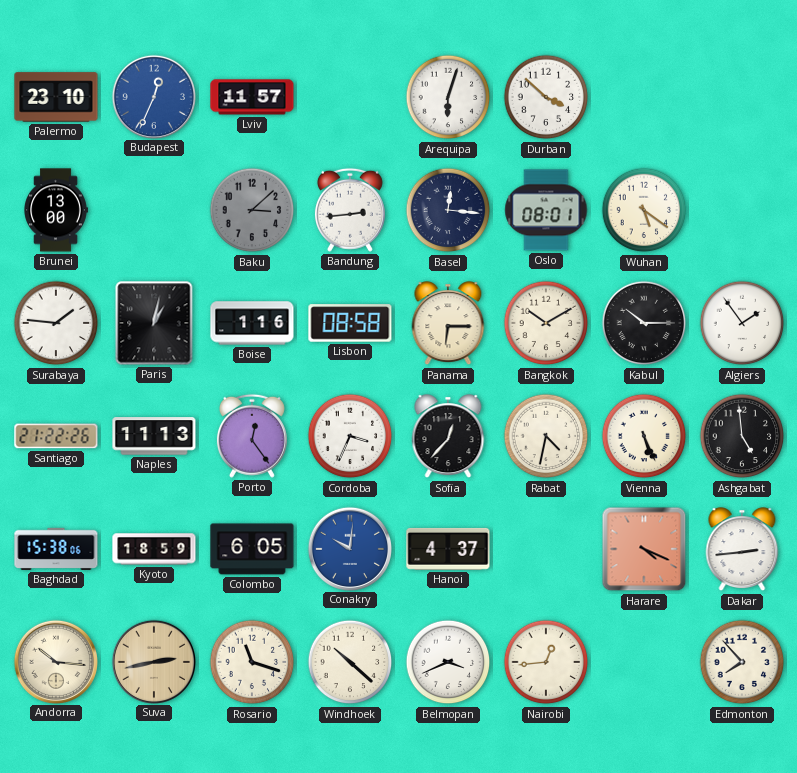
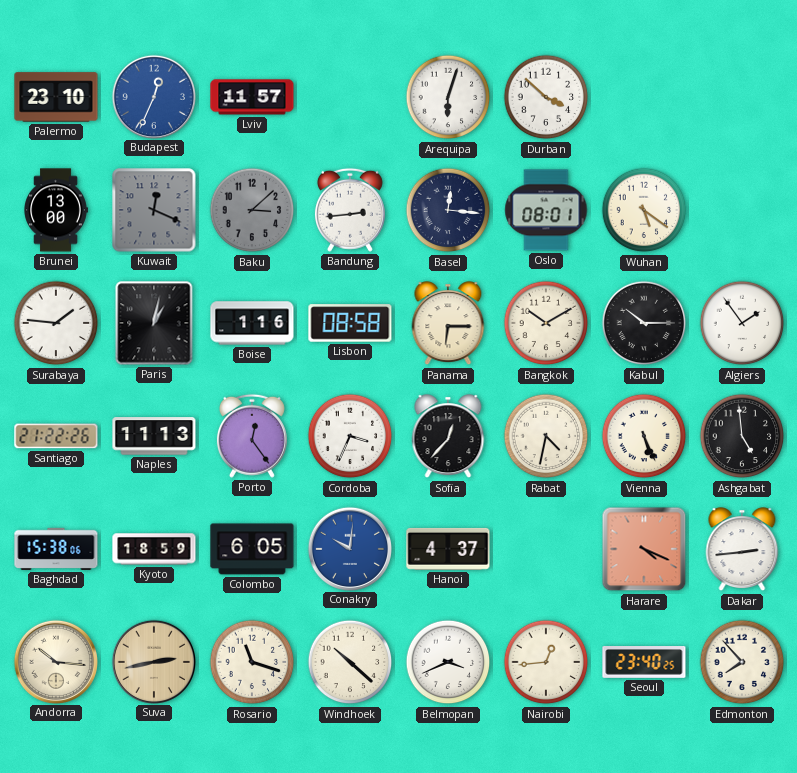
Kuwait: none -> 12:19 (154, 210)
Seoul: none -> 23:40 (644, 663)
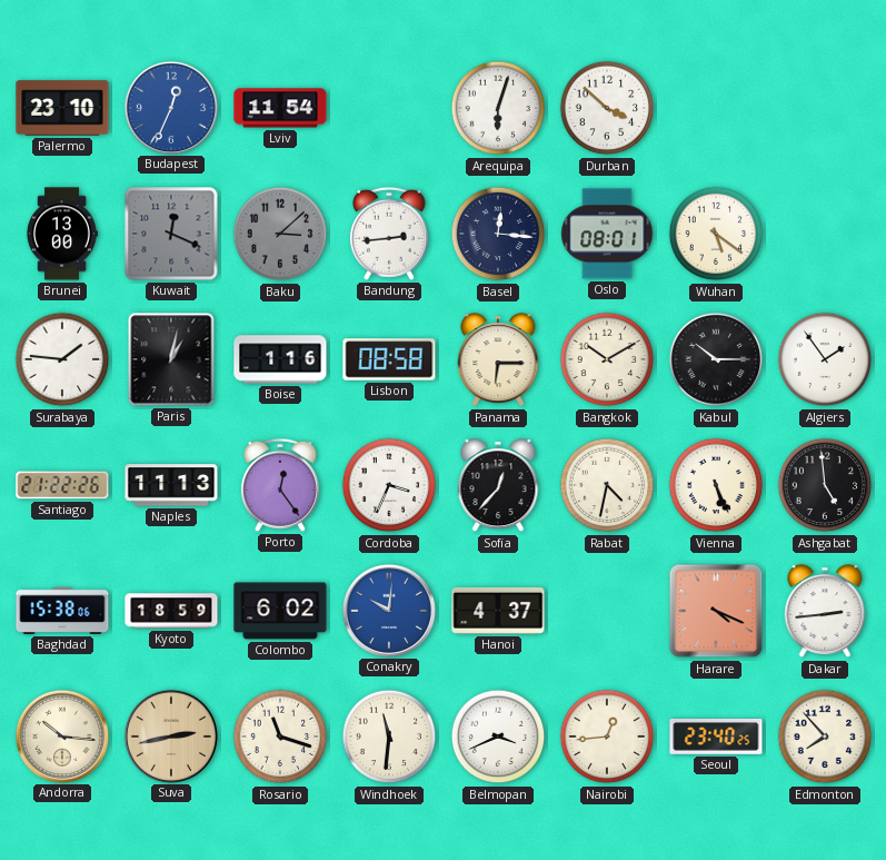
Lviv: 11:57 -> 11:54 (280, 108)
Colombo: 6:05 -> 6:02 (280, 611)
Windhoek: 10:22 -> 11:31 (389, 737)
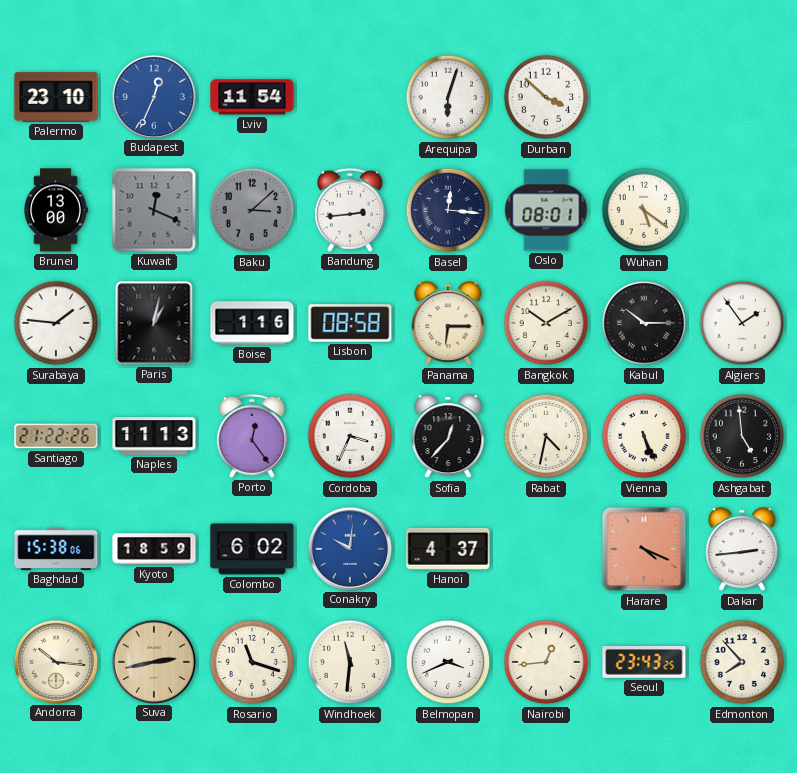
Seoul: 23:40 -> 23:43 (644, 663)
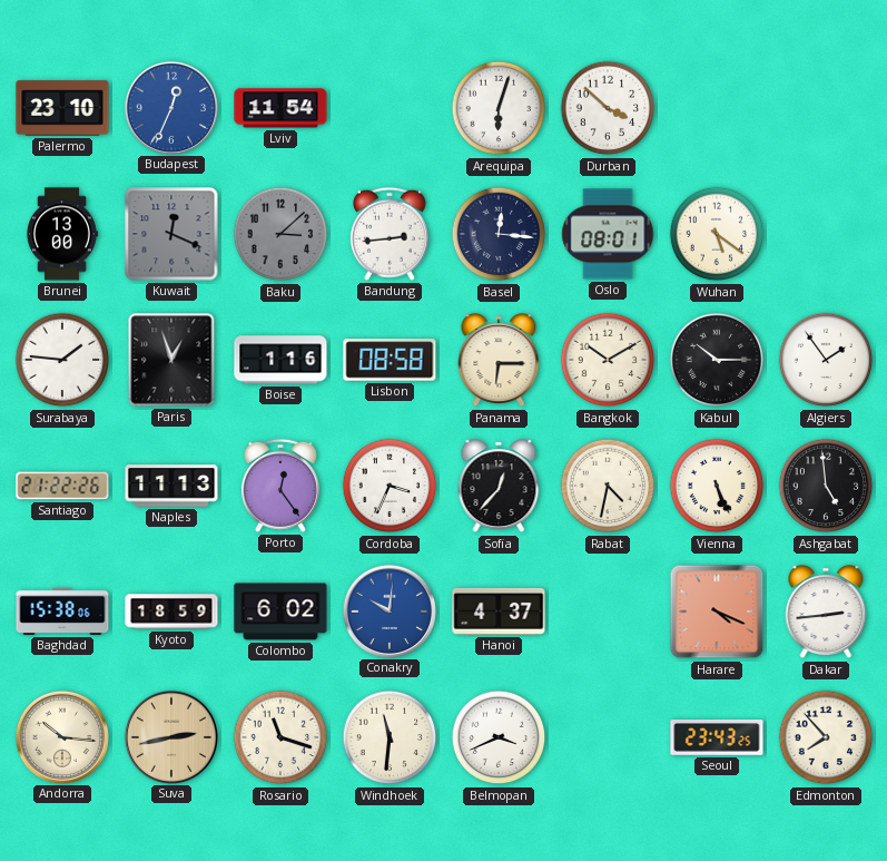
Paris: 1:02 -> 12:57 (171, 360)
Nairobi: 12:44 -> none (546, 662)
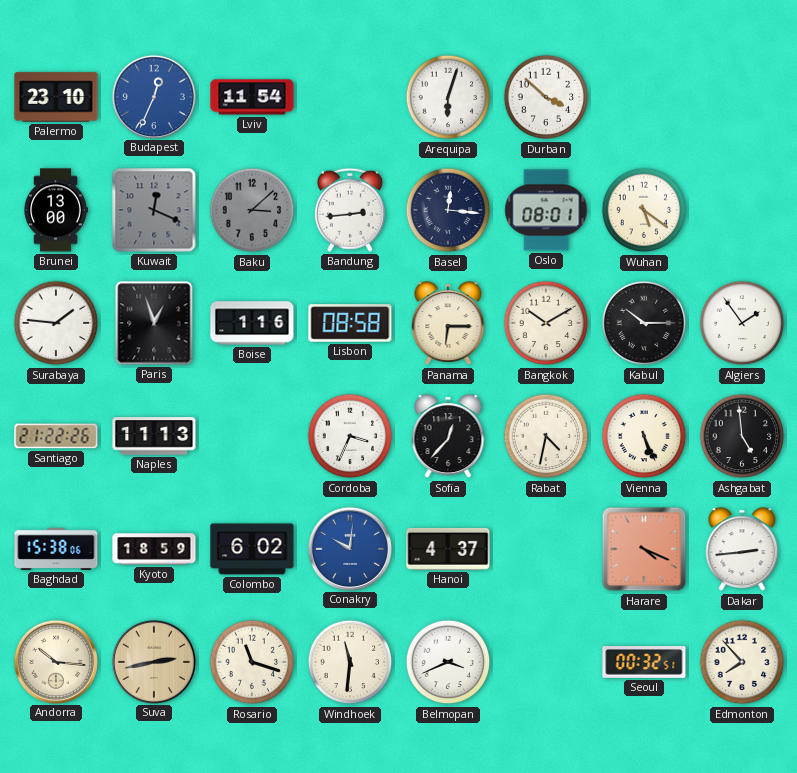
Porto: 12:24 -> none (280, 486)
Seoul: 23:43 -> 00:32 (644, 663)
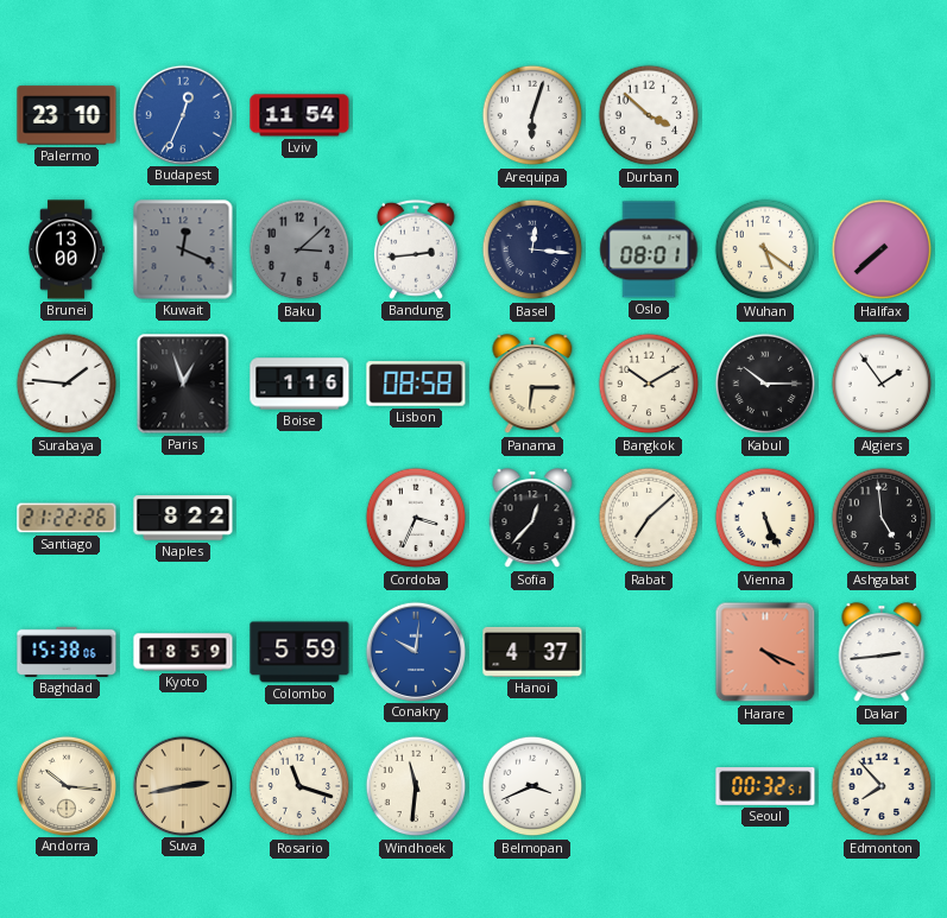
Halifax: none -> 7:38 (882, 249)
Naples: 11:13 -> 8:22 (183, 518)
Rabat: 4:32 -> 7:08 (649, 518)
Colombo: 6:02 -> 5:59 (299, 652)
